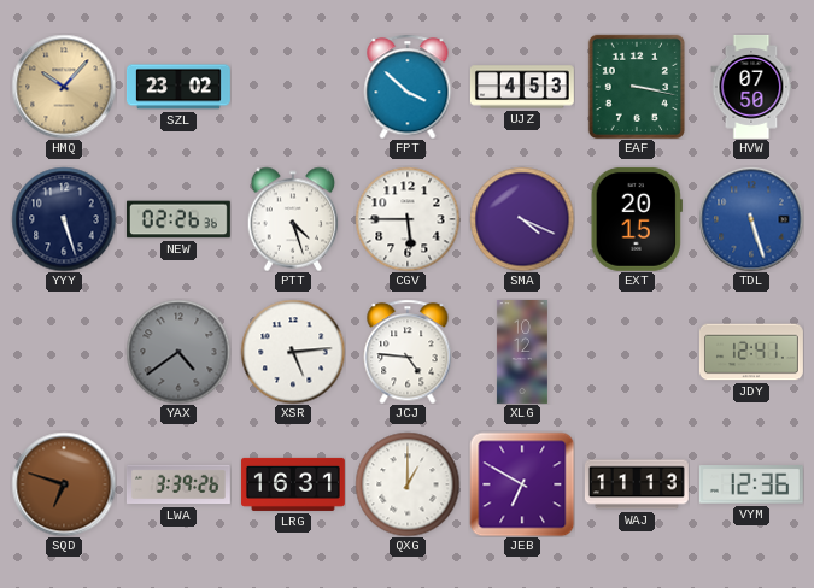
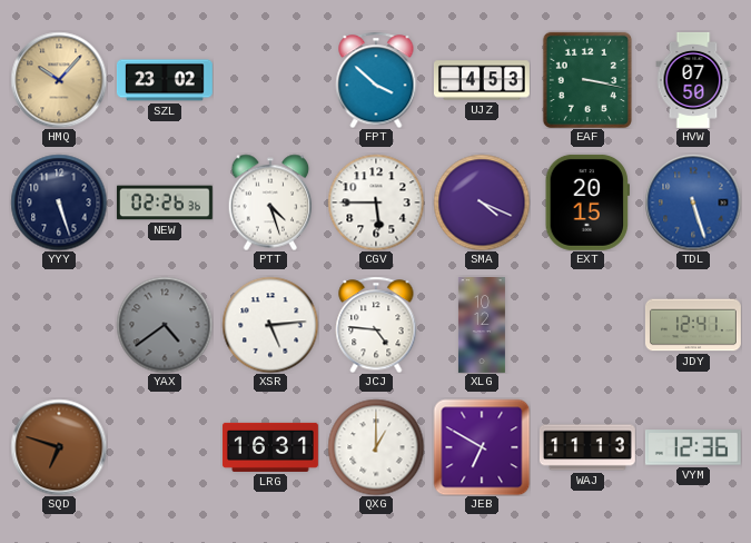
LWA: 3:39 -> none (178, 484)
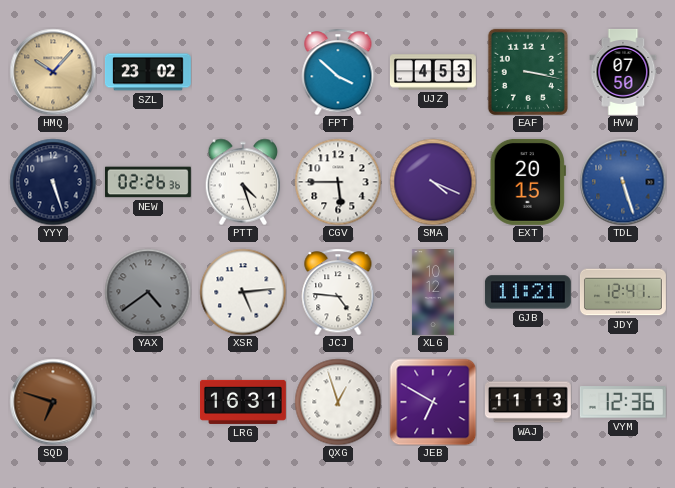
GJB: none -> 11:21 (528, 292)
QXG: 1:00 -> 12:57 (338, 402)
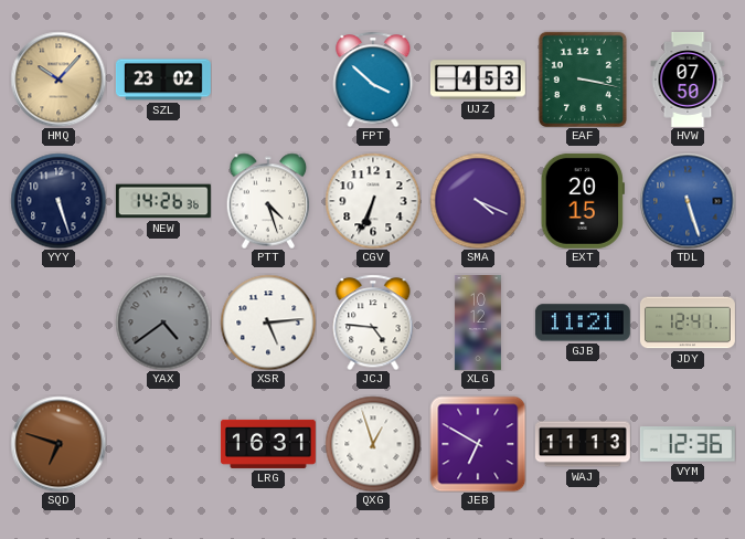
NEW: 02:26 -> 14:26 (163, 201)
CGV: 5:45 -> 6:34 (373, 201)
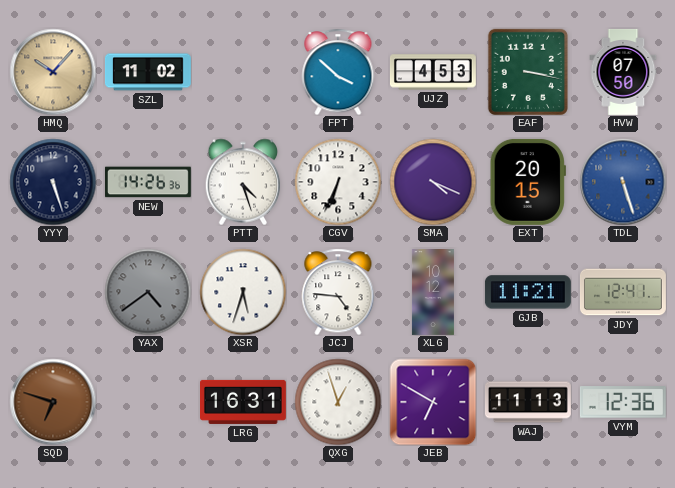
SZL: 23:02 -> 11:02 (148, 72)
XSR: 5:14 -> 5:33 (243, 292)
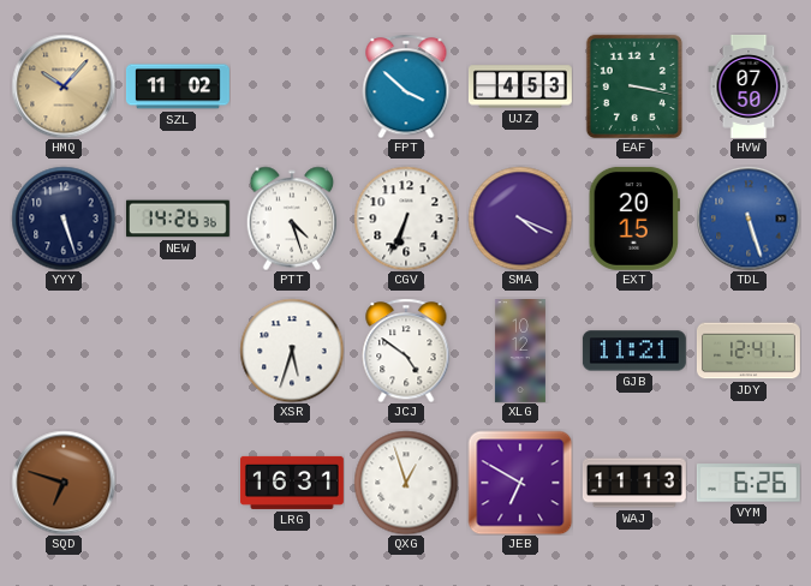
YAX: 4:39 -> none (148, 292)
JCJ: 4:46 -> 4:51 (406, 351)
VYM: 12:36 -> 6:26 (749, 483)
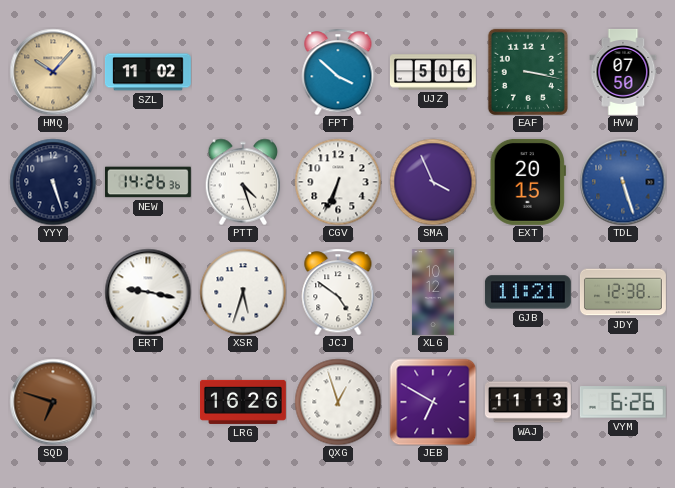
UJZ: 4:53 -> 5:06 (433, 72)
SMA: 4:19 -> 3:56 (433, 182)
ERT: none -> 9:17 (148, 292)
JDY: 12:41 -> 12:38 (623, 292)
LRG: 16:31 -> 16:26 (244, 402)
